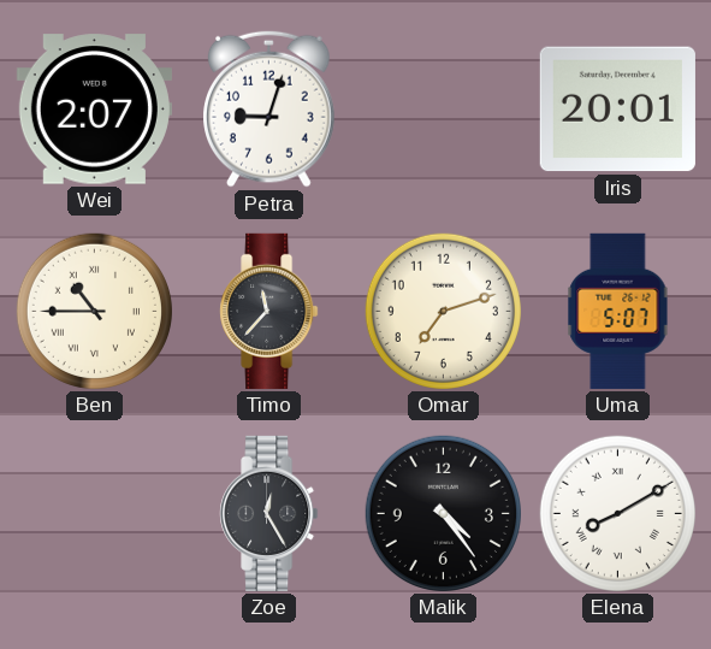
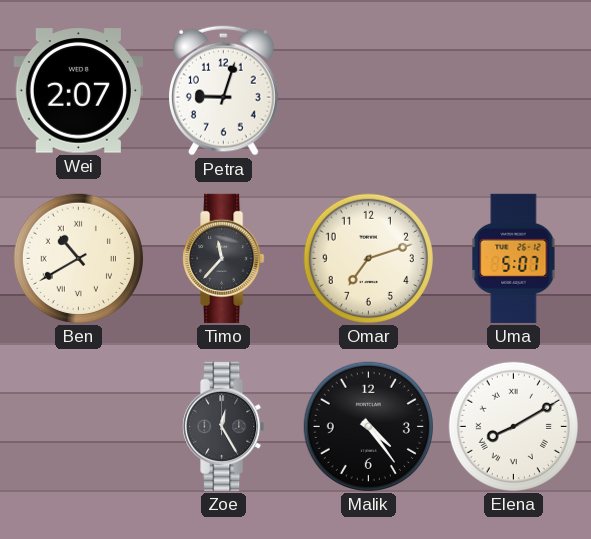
Iris: 20:01 -> none (617, 110)
Ben: 10:45 -> 10:40 (78, 258)
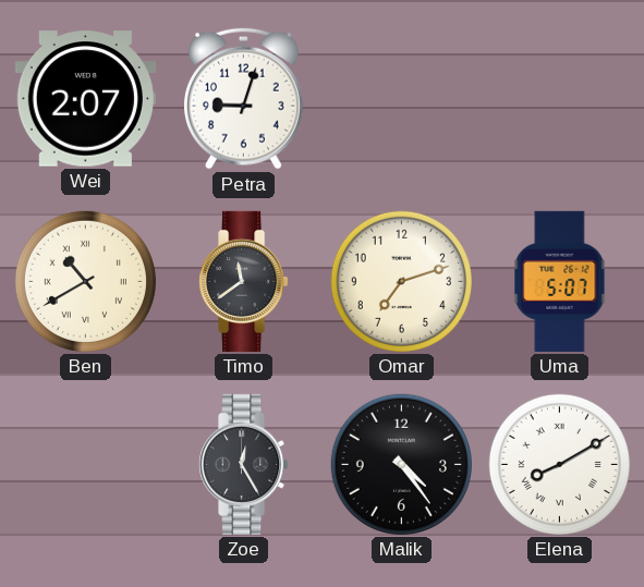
Timo: 11:37 -> 11:39 (244, 281)
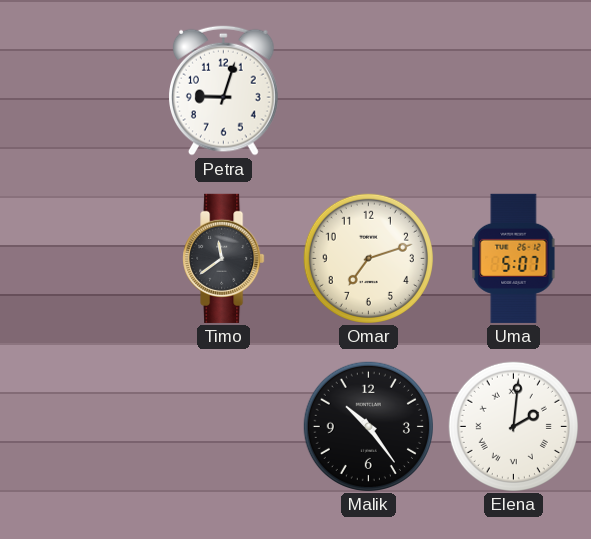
Wei: 2:07 -> none (85, 99)
Ben: 10:40 -> none (85, 281)
Zoe: 12:25 -> none (244, 464)
Malik: 4:24 -> 10:24 (368, 426)
Elena: 8:10 -> 2:01 (513, 426)
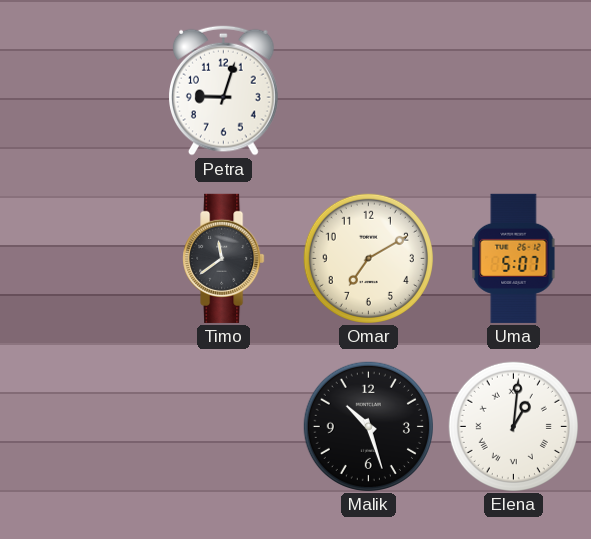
Omar: 7:12 -> 7:10 (368, 258)
Malik: 10:24 -> 10:27 (368, 426)
Elena: 2:01 -> 1:01 (513, 426)
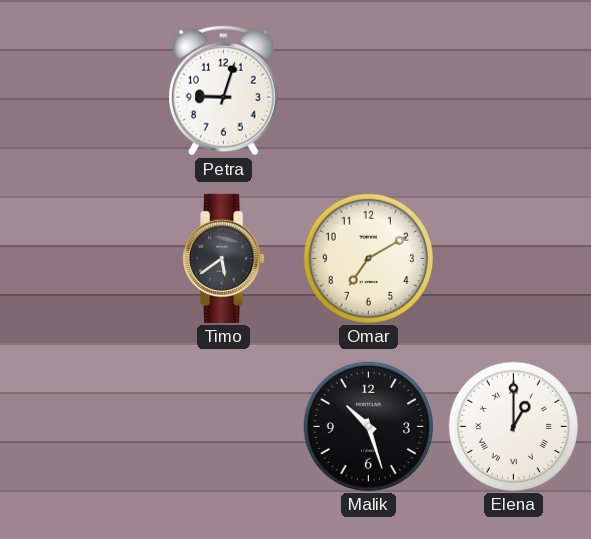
Timo: 11:39 -> 5:39 (224, 258)
Uma: 5:07 -> none (514, 258)
Elena: 1:01 -> 1:00 (513, 426)
